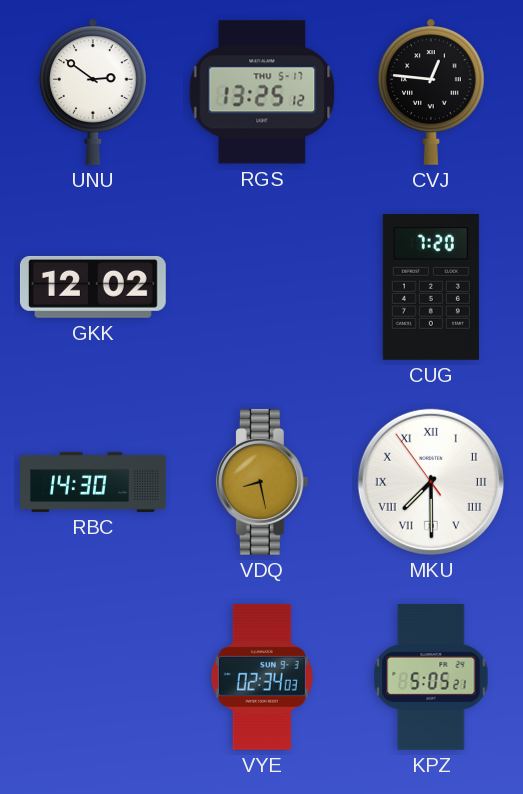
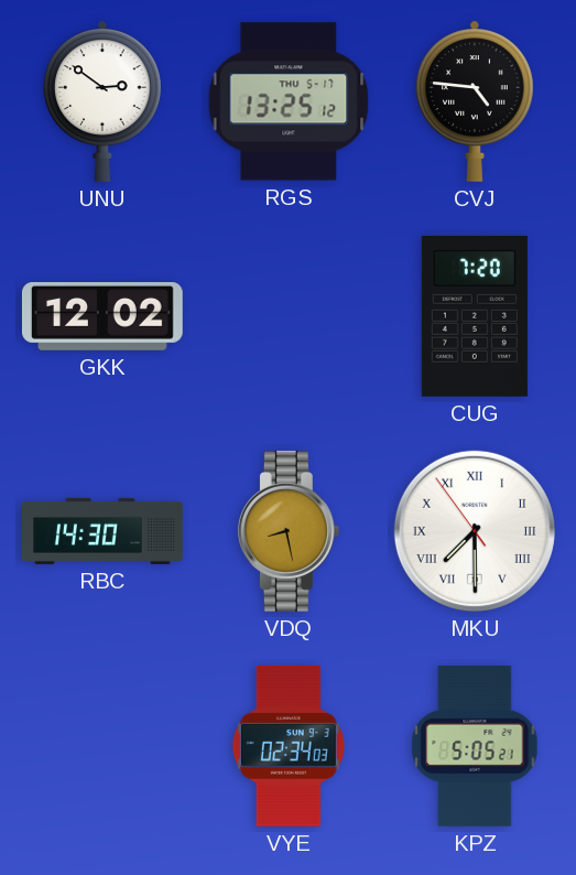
CVJ: 12:46 -> 4:46 (475, 101)
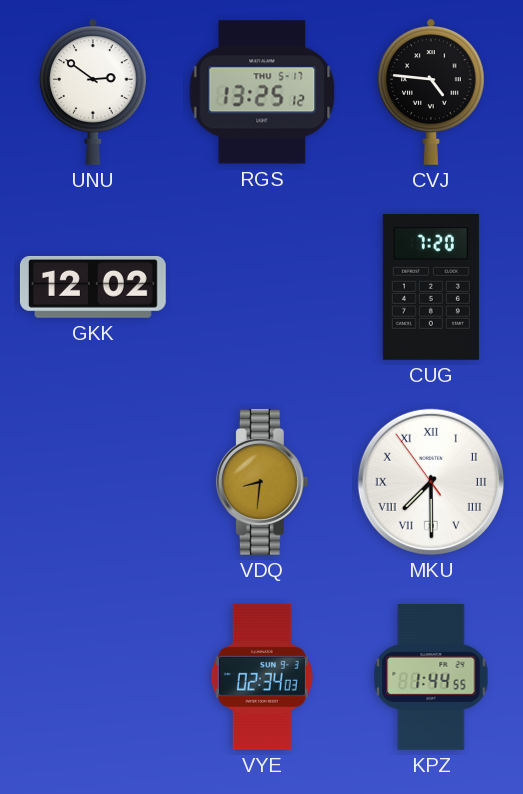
RBC: 14:30 -> none (104, 531)
VDQ: 8:28 -> 8:31 (262, 482)
KPZ: 5:05 -> 1:44 (431, 677)
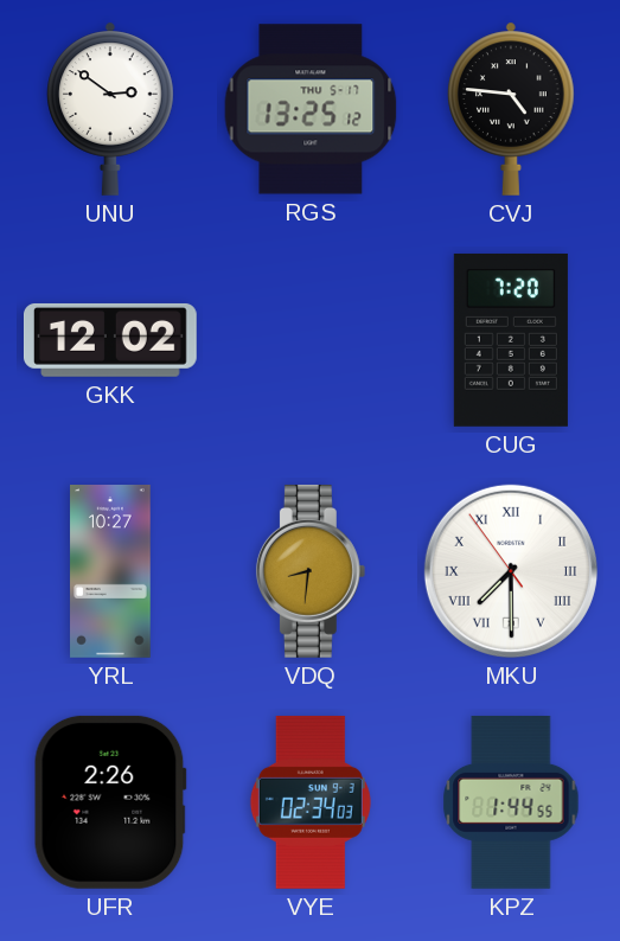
YRL: none -> 10:27 (110, 572)
UFR: none -> 2:26 (110, 802)
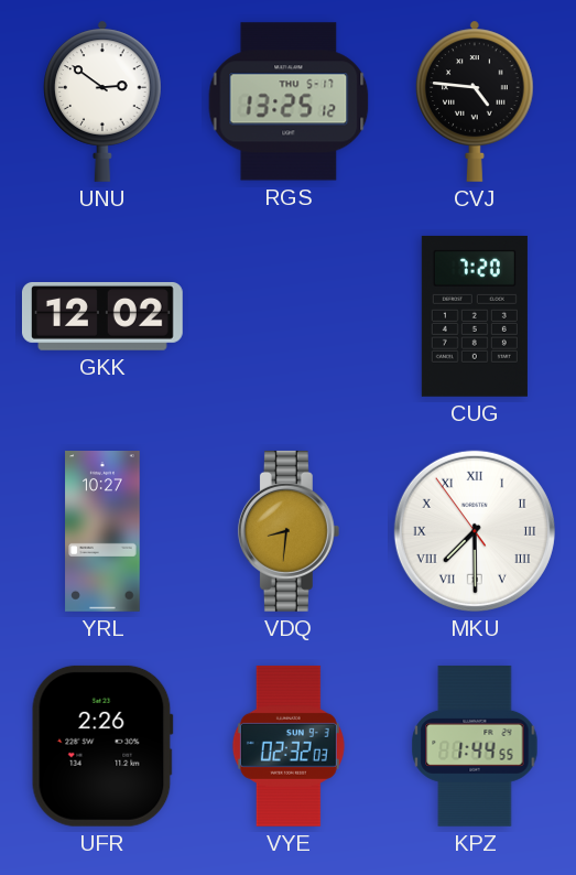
VYE: 02:34 -> 02:32 (289, 746)
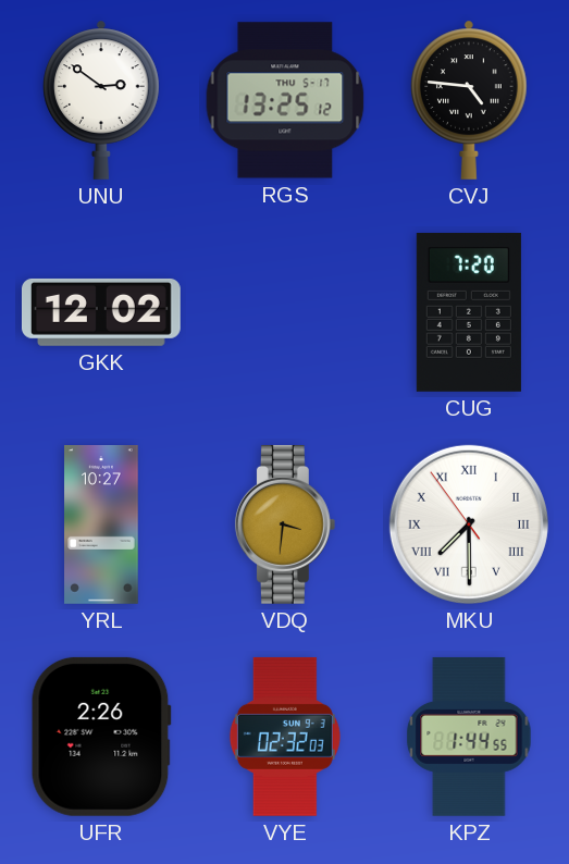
VDQ: 8:31 -> 3:31 (285, 524)
